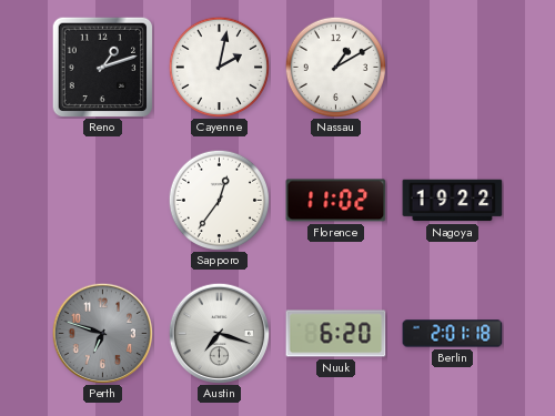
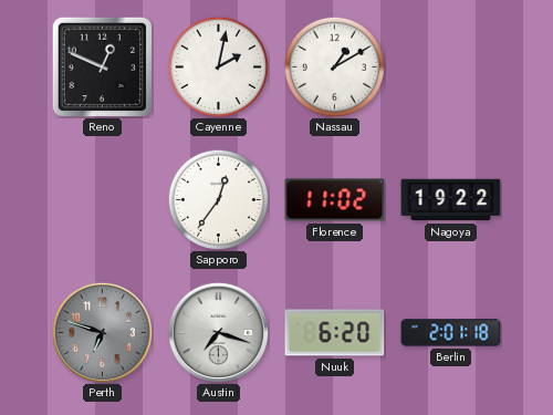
Reno: 1:12 -> 12:49 (102, 66)
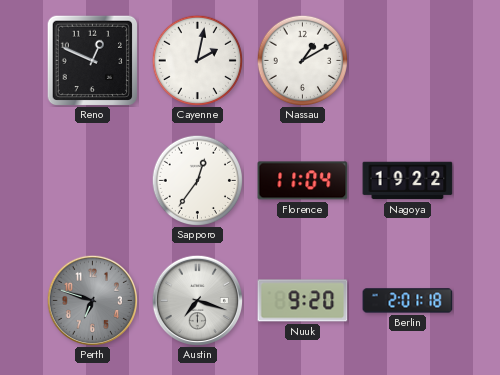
Florence: 11:02 -> 11:04 (303, 181)
Nuuk: 6:20 -> 9:20 (303, 301)
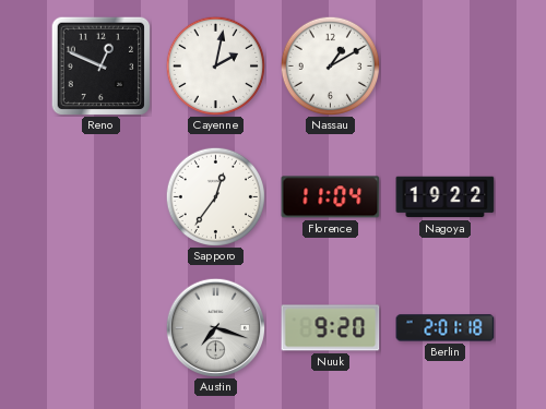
Perth: 6:48 -> none (92, 300)
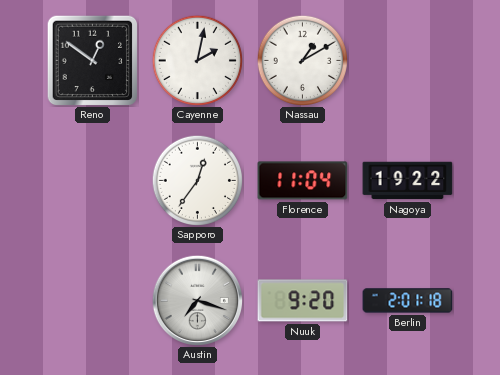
Reno: 12:49 -> 12:51 (92, 60)
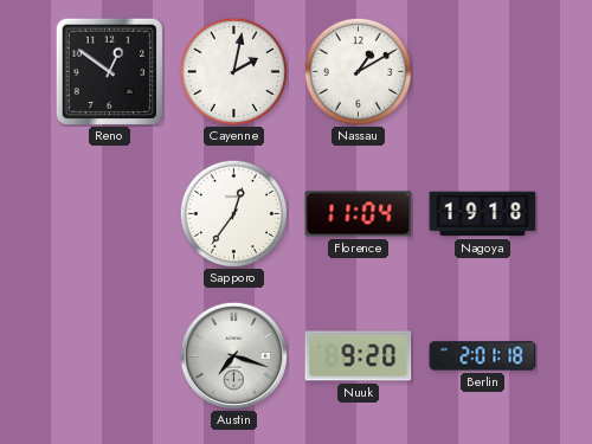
Nagoya: 19:22 -> 19:18 (483, 214)
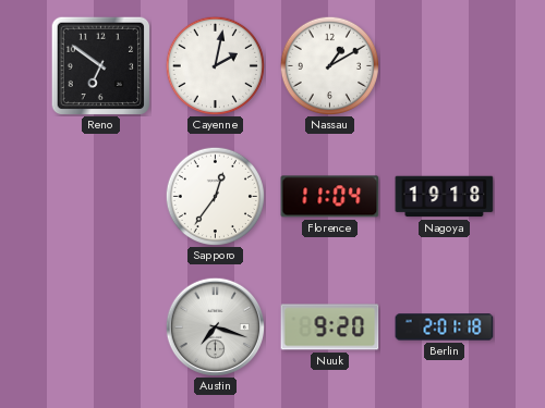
Reno: 12:51 -> 6:51 (100, 65)
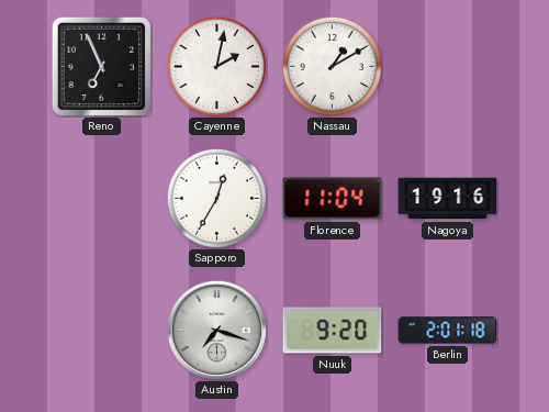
Reno: 6:51 -> 6:56 (101, 66)
Sapporo: 12:36 -> 12:35 (216, 198)
Nagoya: 19:18 -> 19:16 (448, 199)
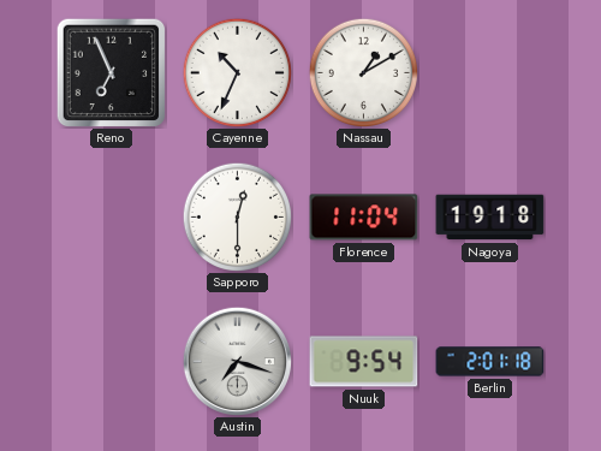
Cayenne: 2:02 -> 10:34 (237, 72)
Sapporo: 12:35 -> 12:30 (237, 216)
Nagoya: 19:16 -> 19:18 (490, 218)
Nuuk: 9:20 -> 9:54 (364, 362)
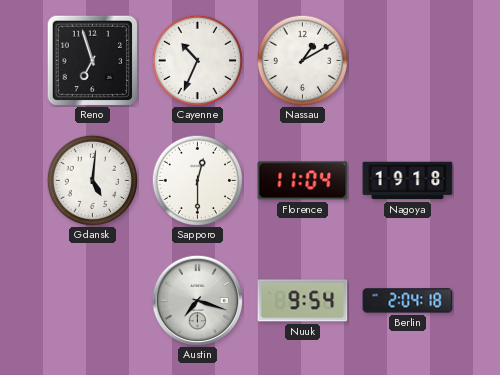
Reno: 6:56 -> 6:57 (92, 60)
Gdansk: none -> 5:01 (92, 180)
Berlin: 2:01 -> 2:04 (408, 301)
